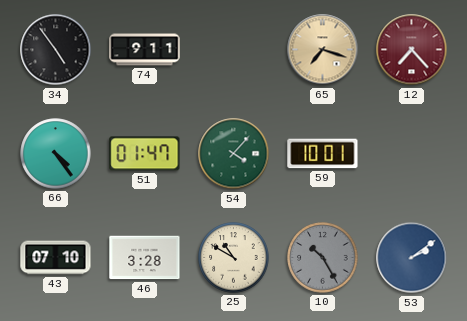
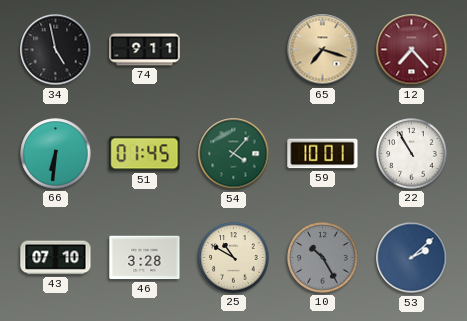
34: 4:54 -> 4:58 (56, 50)
66: 4:24 -> 6:31 (56, 154)
51: 01:47 -> 01:45 (145, 154)
22: none -> 10:55 (412, 154)
53: 2:09 -> 2:08 (412, 258)
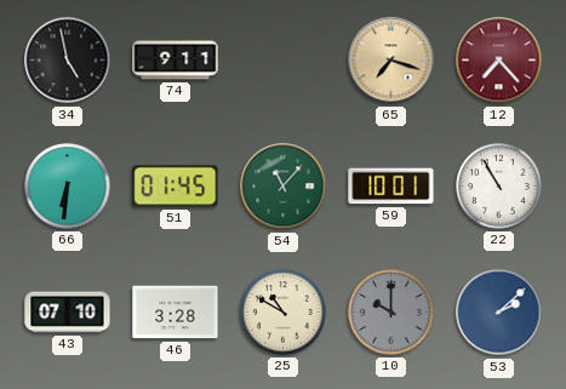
54: 4:07 -> 11:07 (284, 187)
10: 10:25 -> 10:00 (391, 313)
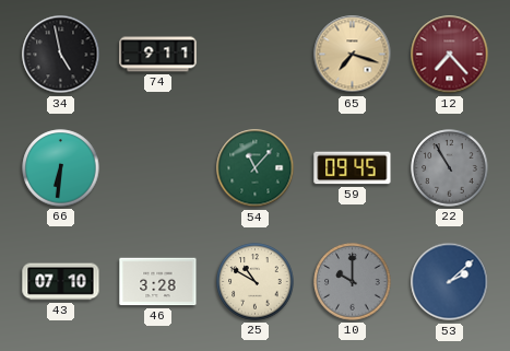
51: 01:45 -> none (176, 187)
59: 10:01 -> 09:45 (353, 168)
22 dial: white -> grey (450, 168)
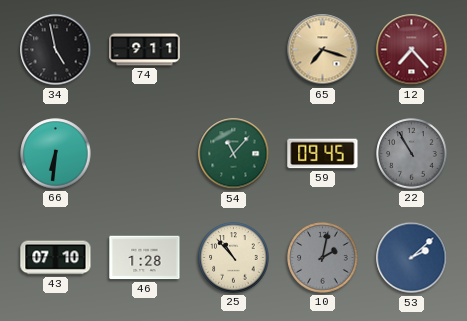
46: 3:28 -> 1:28 (145, 258)
25: 10:50 -> 10:53 (234, 258)
10: 10:00 -> 2:02 (323, 258)
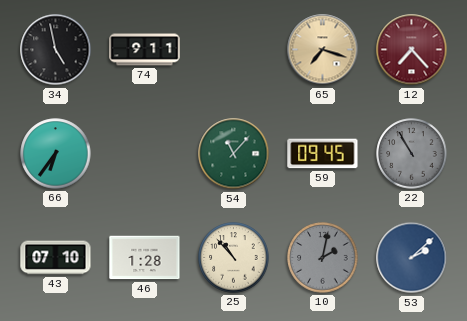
66: 6:31 -> 6:36 (56, 154)
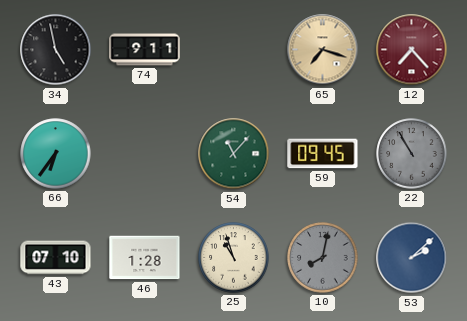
25: 10:53 -> 10:57 (234, 258)
10: 2:02 -> 8:02 (323, 258)
